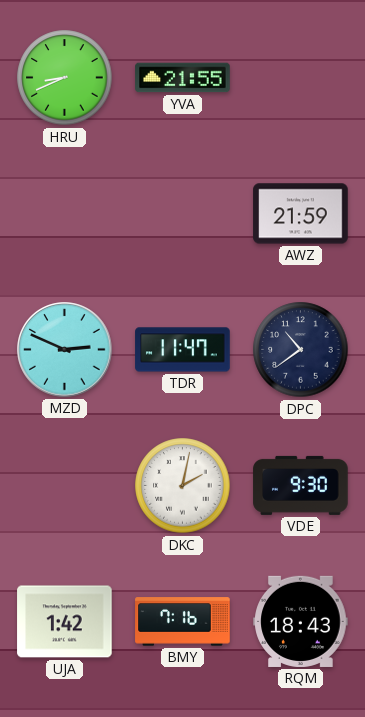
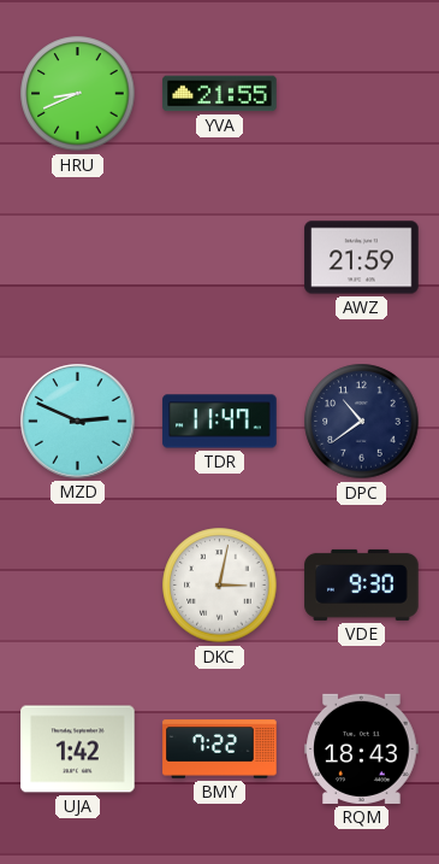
DKC: 2:02 -> 3:02 (220, 586)
BMY: 7:16 -> 7:22 (220, 750)
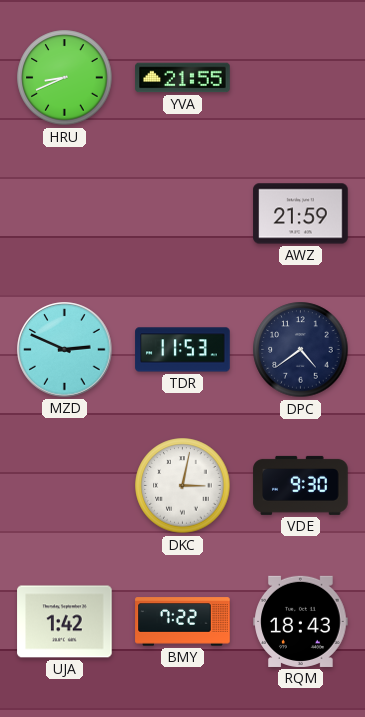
TDR: 11:47 -> 11:53 (183, 350)
DPC: 10:39 -> 4:39 (301, 350)
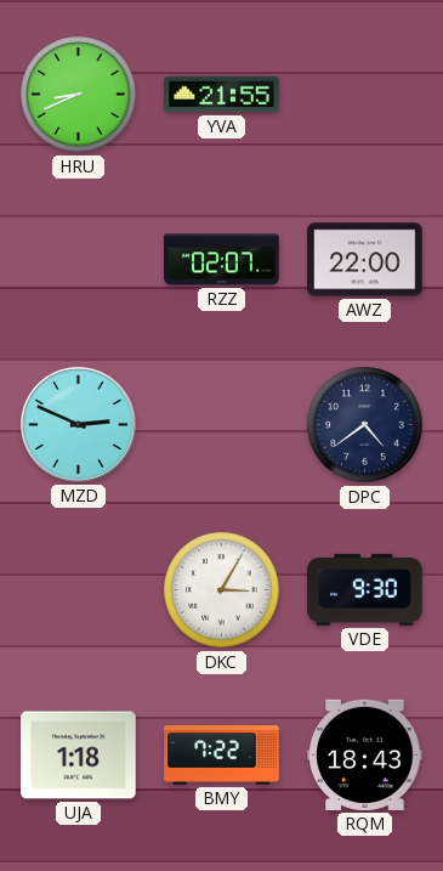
RZZ: none -> 02:07 (222, 260)
AWZ: 21:59 -> 22:00 (365, 260)
TDR: 11:53 -> none (183, 350)
DKC: 3:02 -> 3:05 (222, 590)
UJA: 1:42 -> 1:18 (79, 756)
